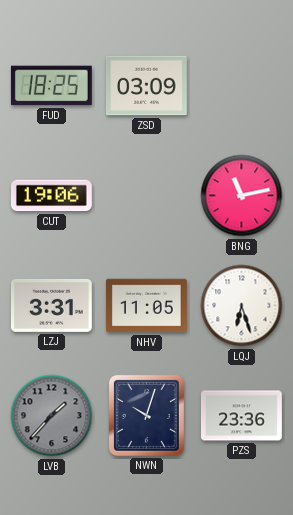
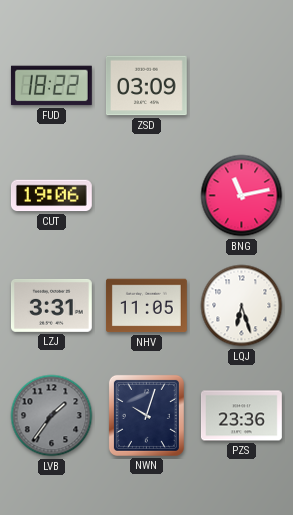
FUD: 18:25 -> 18:22 (51, 86)
LVB: 1:37 -> 1:36 (52, 416)
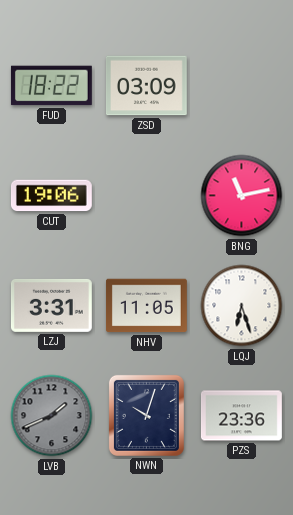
LVB: 1:36 -> 1:41 (52, 416)
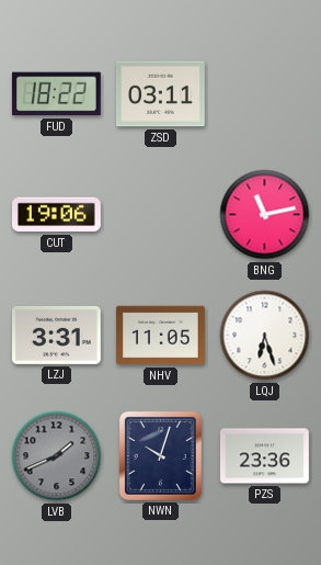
ZSD: 03:09 -> 03:11 (160, 94)
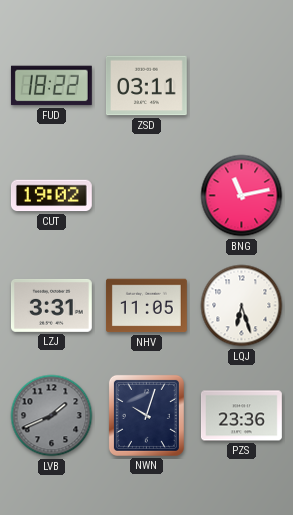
CUT: 19:06 -> 19:02 (51, 196)
